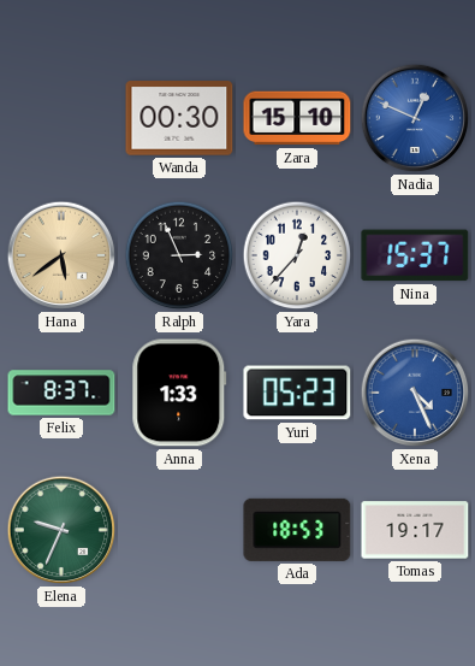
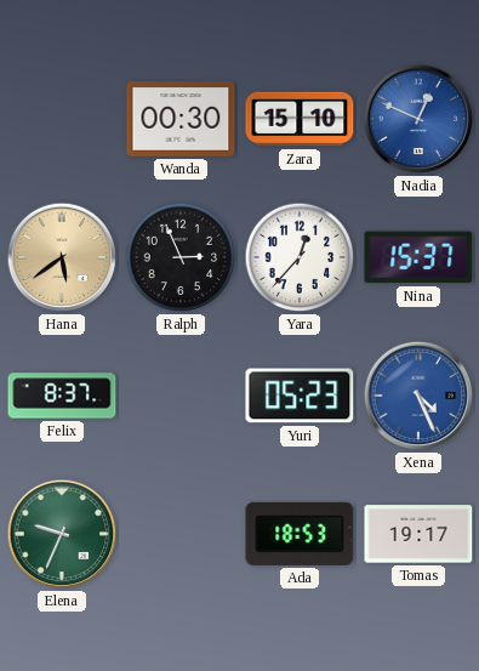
Anna: 1:33 -> none (179, 393)
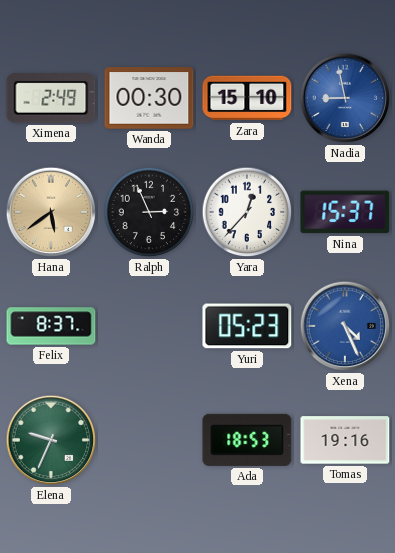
Ximena: none -> 2:49 (51, 98)
Nadia: 12:49 -> 8:58 (345, 98)
Tomas: 19:17 -> 19:16 (345, 440)
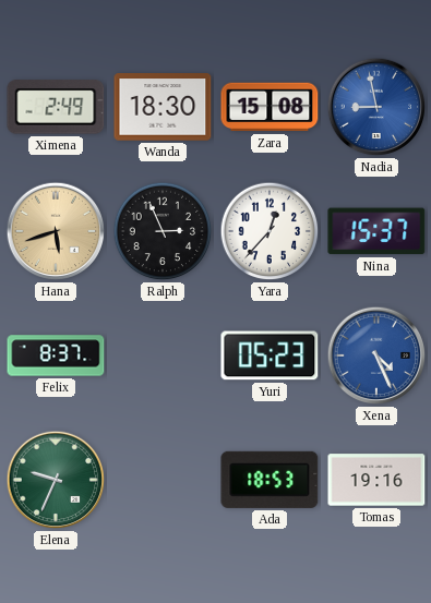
Wanda: 00:30 -> 18:30 (163, 107)
Zara: 15:10 -> 15:08 (270, 107)
Hana: 5:39 -> 5:42 (56, 231)
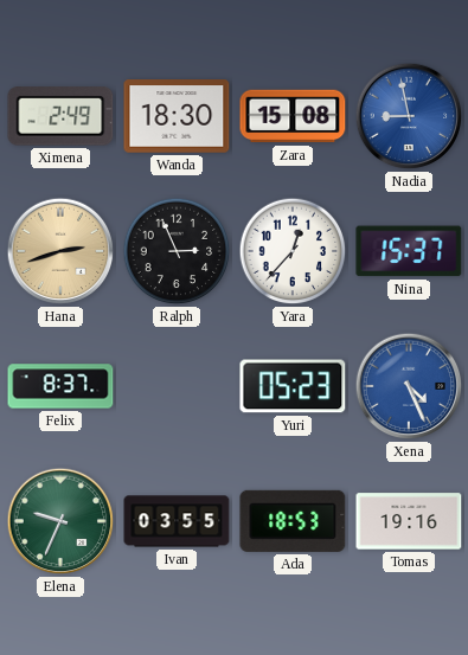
Hana: 5:42 -> 2:42 (60, 251)
Ivan: none -> 03:55 (177, 521)
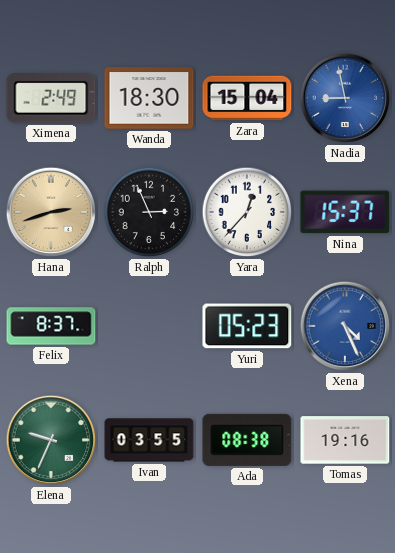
Zara: 15:08 -> 15:04 (247, 98)
Ada: 18:53 -> 08:38 (247, 440)
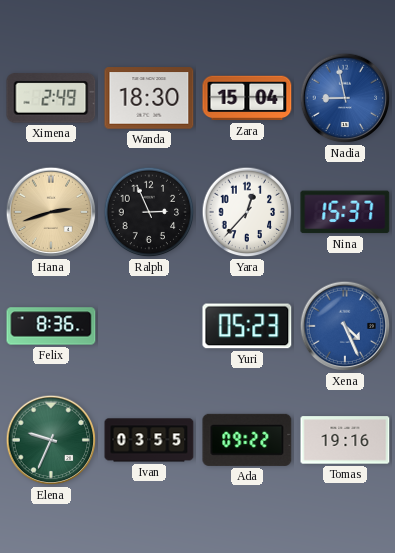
Felix: 8:37 -> 8:36 (51, 326)
Ada: 08:38 -> 09:22 (247, 440)
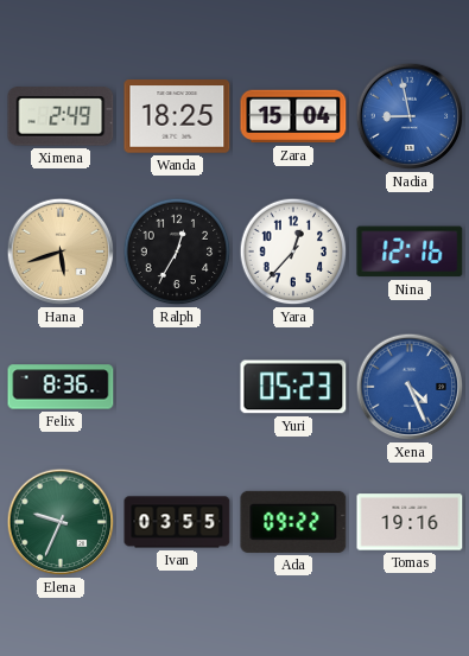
Wanda: 18:30 -> 18:25 (177, 116)
Hana: 2:42 -> 5:42 (61, 251)
Ralph: 2:56 -> 12:35 (177, 251)
Nina: 15:37 -> 12:16 (410, 251)
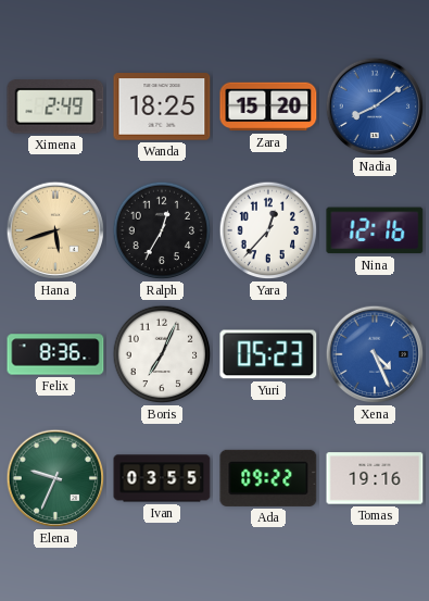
Zara: 15:04 -> 15:20 (268, 107)
Nadia: 8:58 -> 8:09 (375, 107)
Boris: none -> 7:04 (162, 354)
